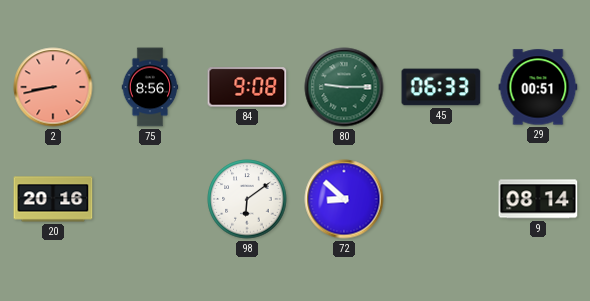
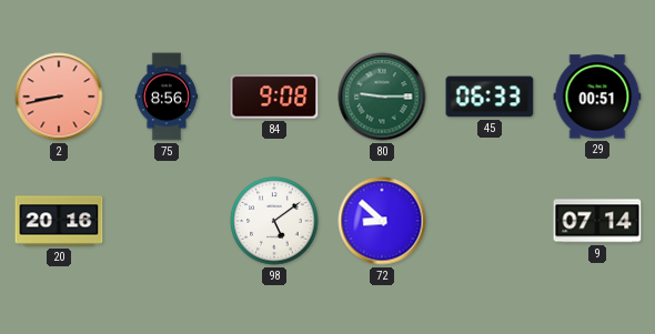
98: 6:09 -> 5:09 (274, 221)
9: 08:14 -> 07:14 (597, 221)
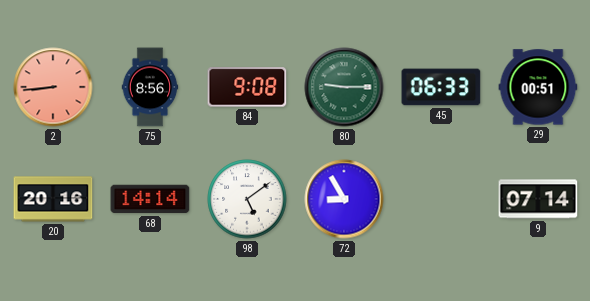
2: 8:43 -> 8:44 (53, 87)
68: none -> 14:14 (150, 199)
72: 8:52 -> 8:55 (344, 199)
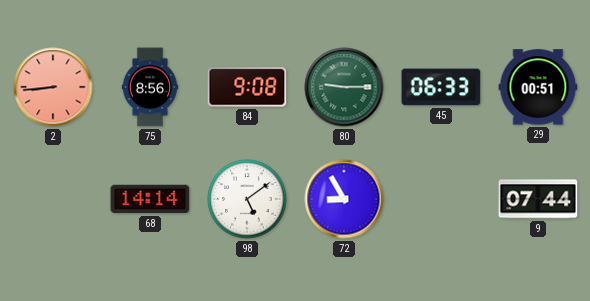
20: 20:16 -> none (53, 199)
9: 07:14 -> 07:44 (538, 199)
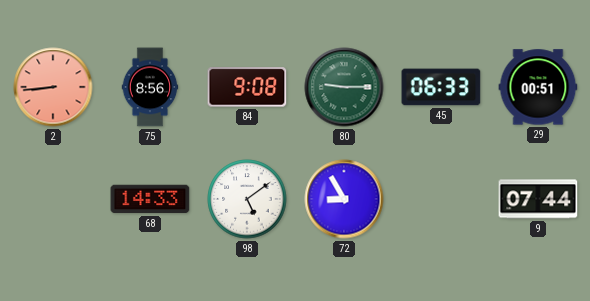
68: 14:14 -> 14:33 (150, 199)
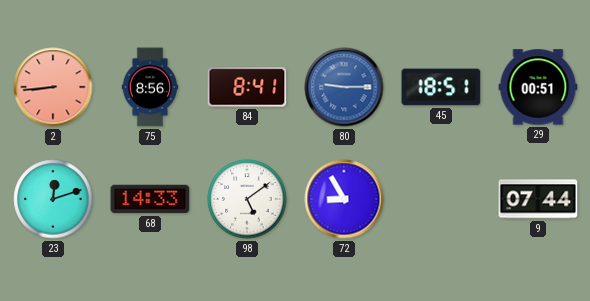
84: 9:08 -> 8:41 (247, 87)
80 dial: green -> blue (344, 87)
45: 06:33 -> 18:51 (441, 87)
23: none -> 12:12 (53, 199)
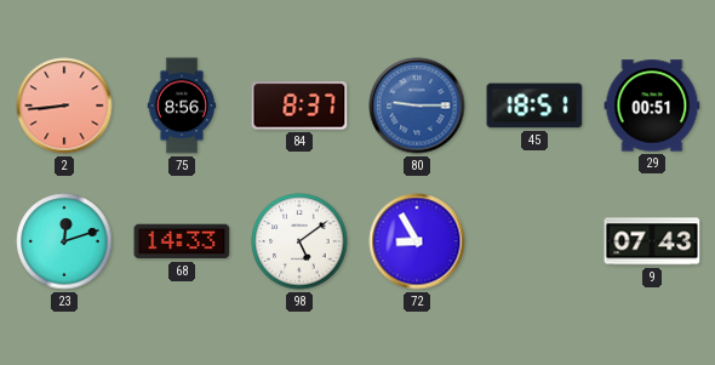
84: 8:41 -> 8:37 (299, 105)
9: 07:44 -> 07:43 (652, 241)
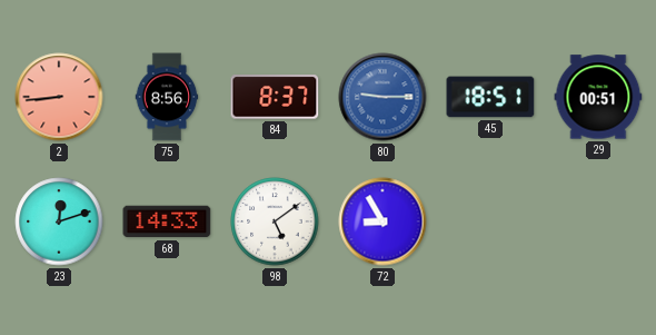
9: 07:43 -> none (652, 241)
